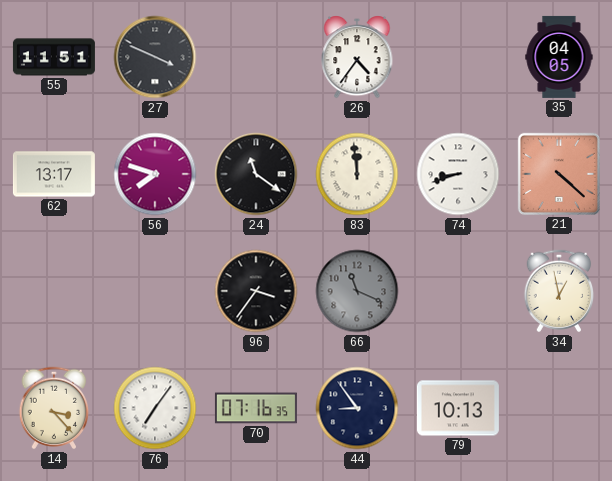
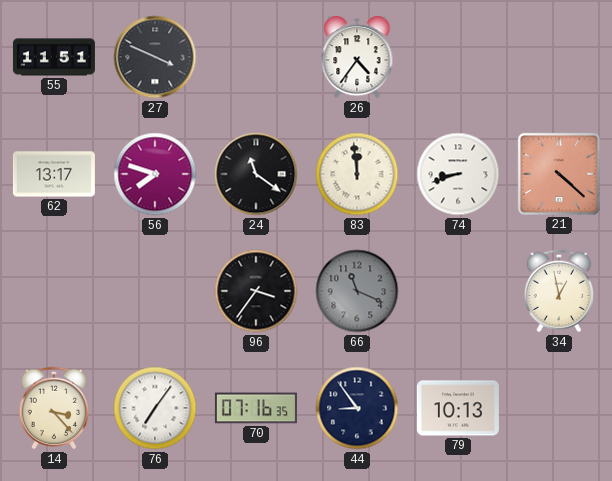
35: 04:05 -> none (559, 57)
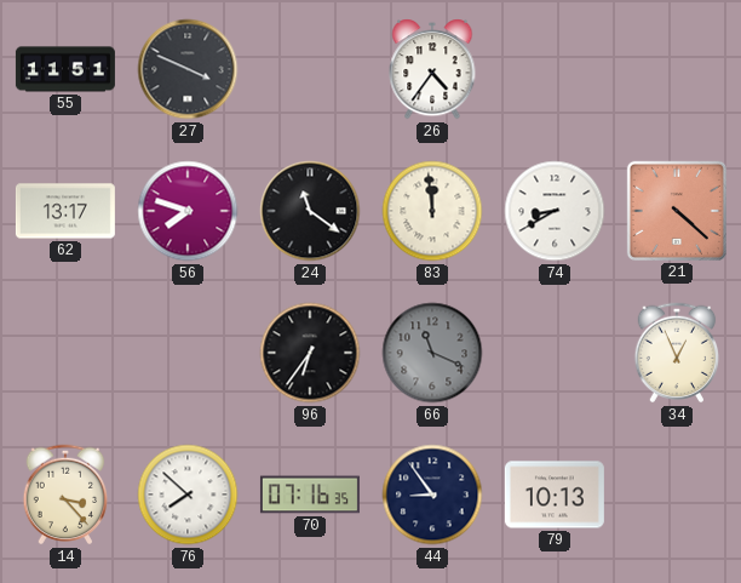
74: 8:42 -> 8:40 (555, 211)
96: 3:36 -> 6:36 (310, 353)
34: 12:58 -> 12:56 (677, 353)
76: 7:06 -> 7:52 (188, 495)
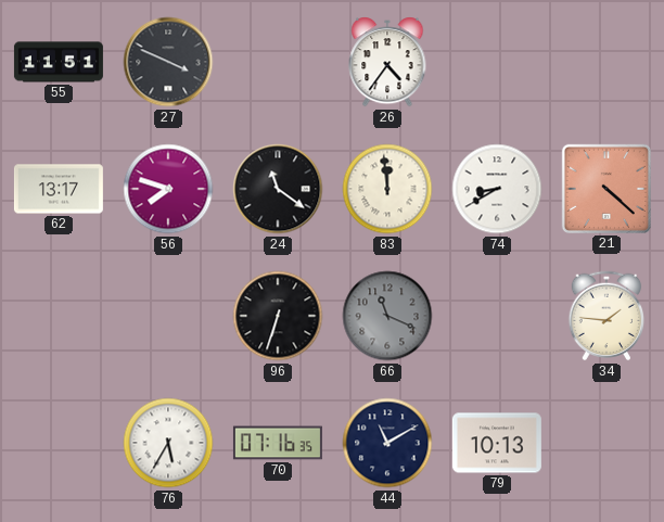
96: 6:36 -> 6:33 (278, 316)
34: 12:56 -> 1:46 (606, 316)
14: 3:23 -> none (65, 495)
76: 7:52 -> 5:35 (168, 443)
44: 8:54 -> 11:10 (387, 443)
